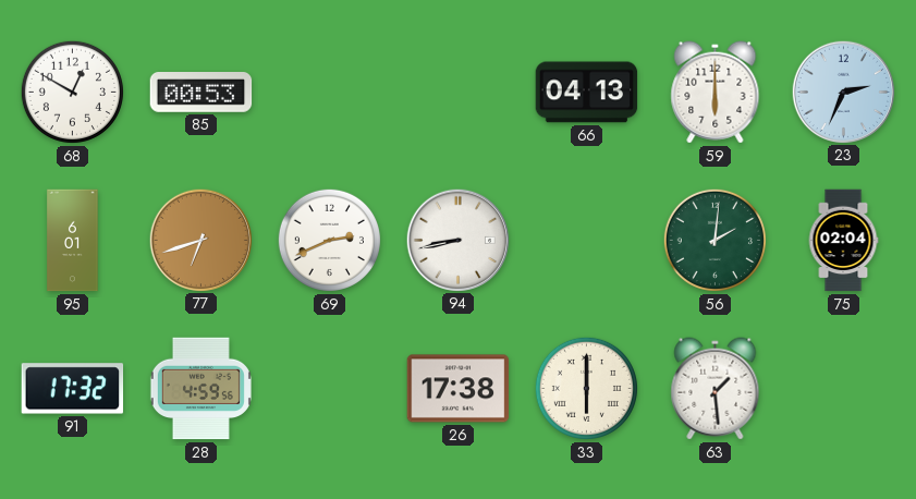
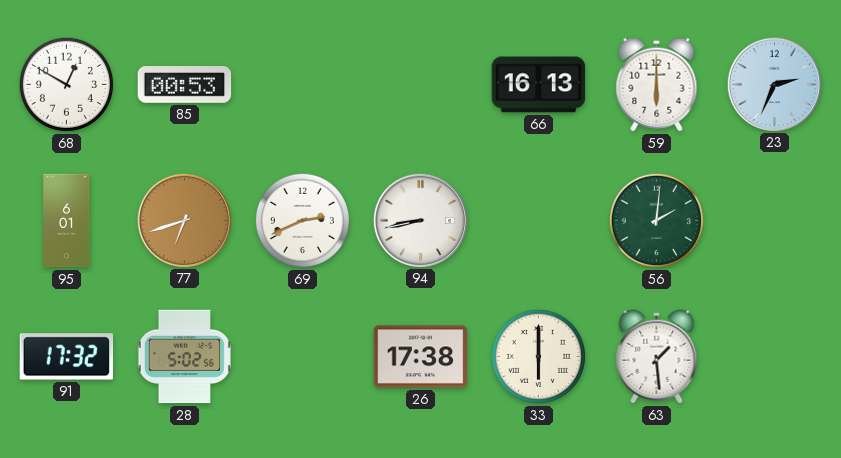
66: 04:13 -> 16:13 (539, 85)
75: 02:04 -> none (843, 241)
28: 4:59 -> 5:02 (184, 357)
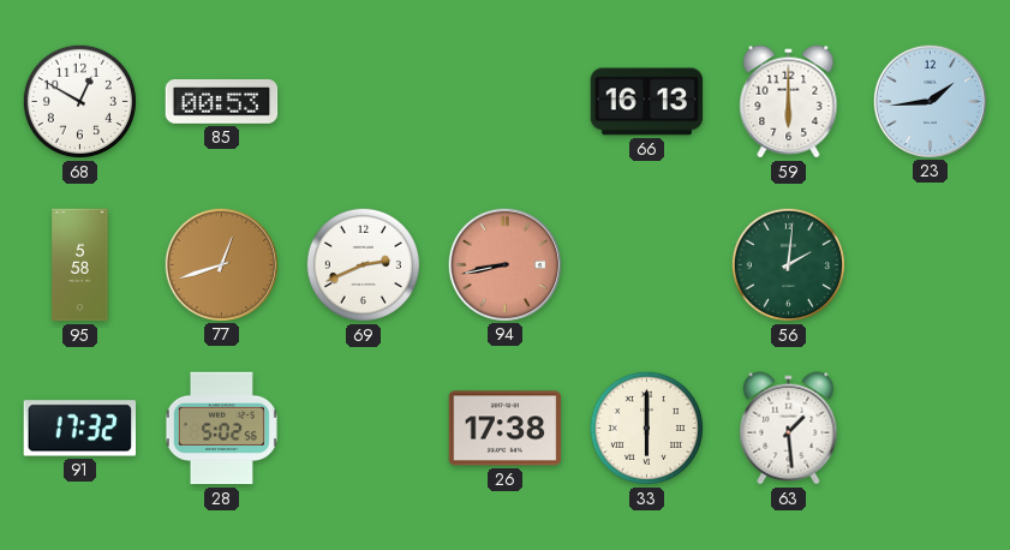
23: 2:34 -> 1:44 (930, 101)
95: 6:01 -> 5:58 (80, 265)
77: 6:42 -> 12:42 (221, 264)
94 dial: white -> salmon (504, 264)
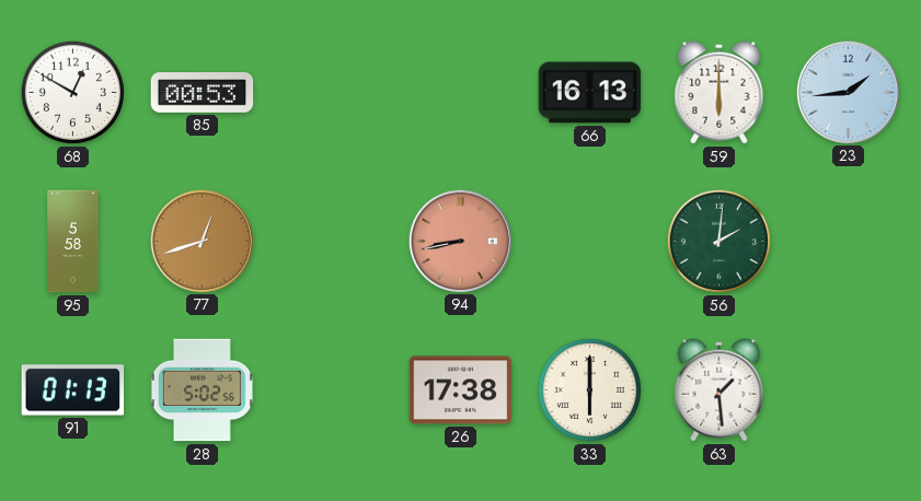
69: 2:41 -> none (363, 264)
91: 17:32 -> 01:13 (73, 391)
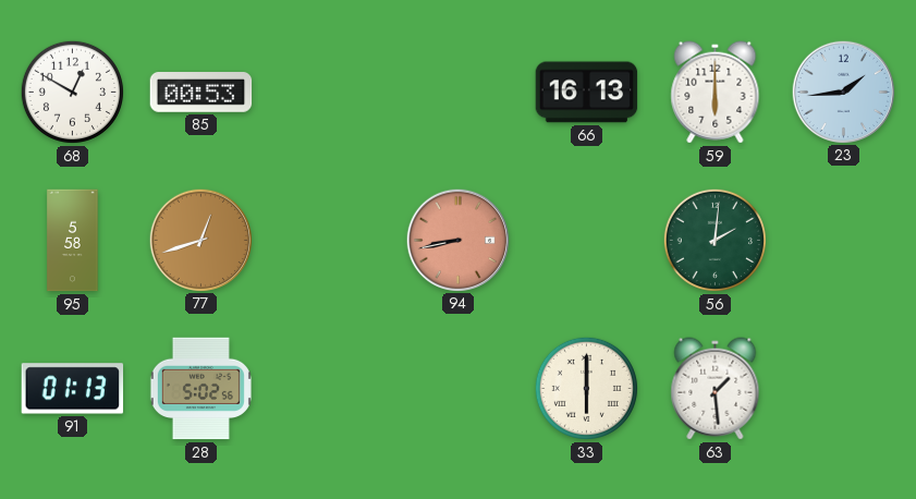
26: 17:38 -> none (461, 391)
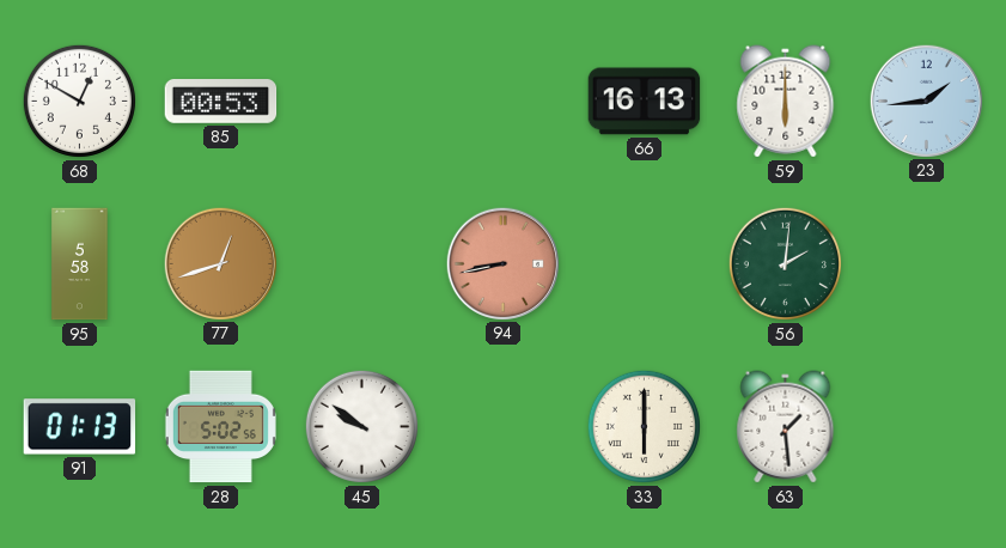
45: none -> 9:51 (361, 426)
